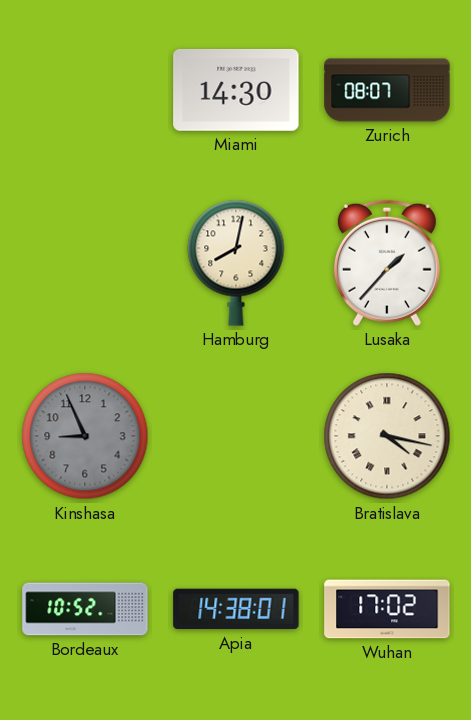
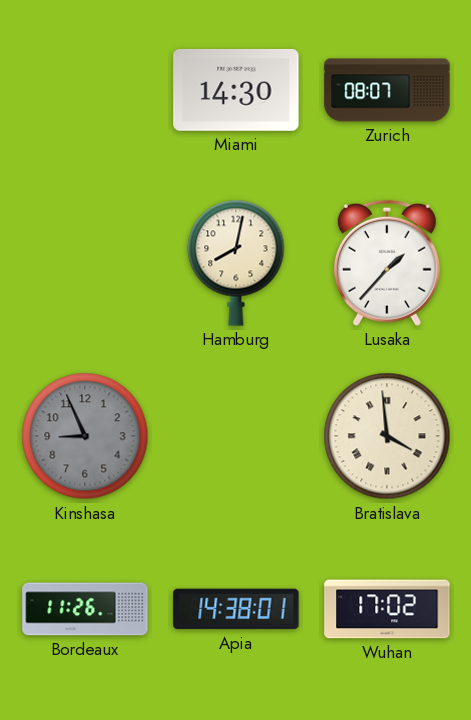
Bratislava: 4:17 -> 3:59 (387, 436)
Bordeaux: 10:52 -> 11:26 (85, 609)
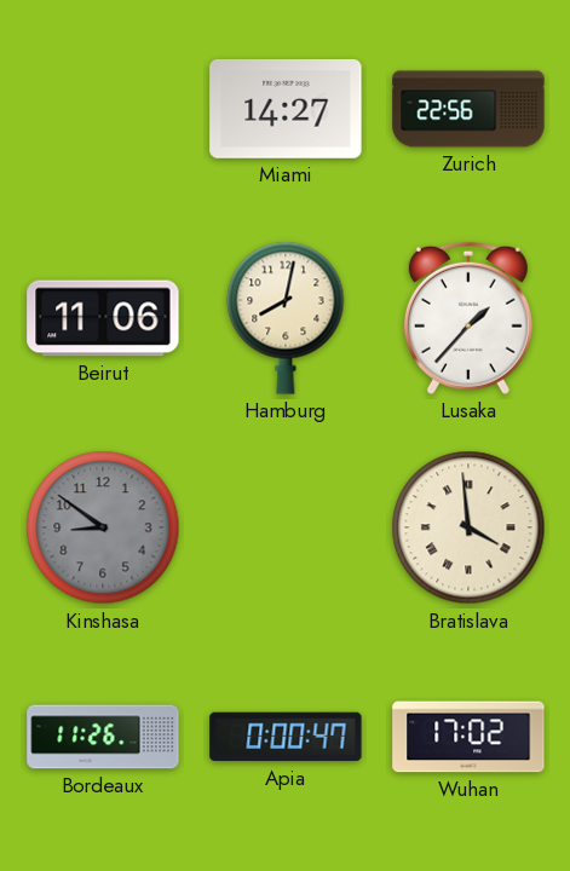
Miami: 14:30 -> 14:27 (286, 109)
Zurich: 08:07 -> 22:56 (468, 109)
Beirut: none -> 11:06 (103, 318)
Kinshasa: 8:56 -> 8:51 (103, 527)
Apia: 14:38 -> 0:00 (286, 737)
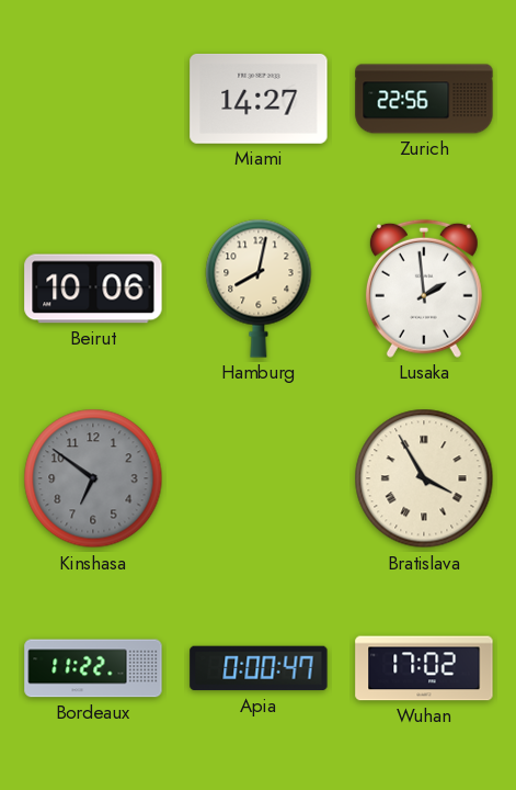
Beirut: 11:06 -> 10:06 (93, 289)
Lusaka: 1:37 -> 1:59 (424, 289)
Kinshasa: 8:51 -> 6:51 (93, 478)
Bratislava: 3:59 -> 3:55 (424, 478)
Bordeaux: 11:26 -> 11:22 (93, 668)
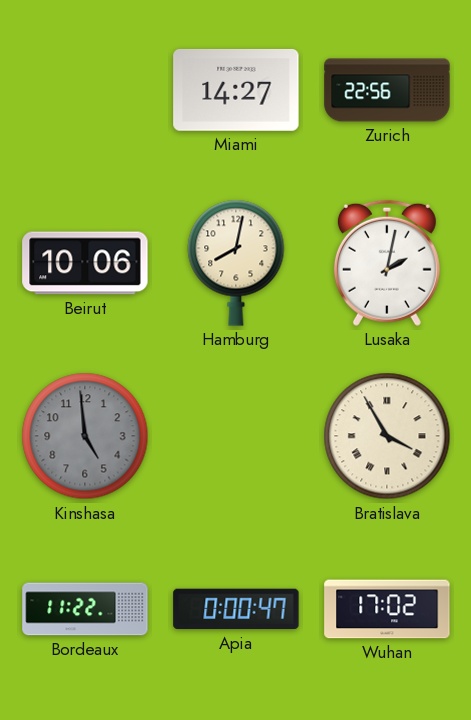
Lusaka: 1:59 -> 2:02 (387, 263)
Kinshasa: 6:51 -> 4:59 (85, 436)
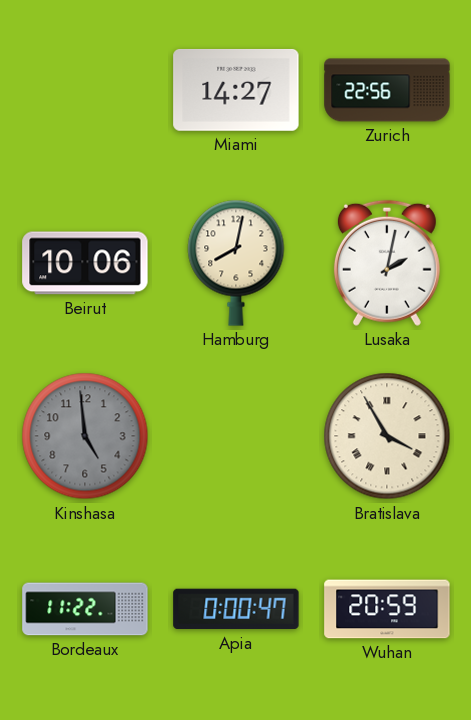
Wuhan: 17:02 -> 20:59 (387, 609)
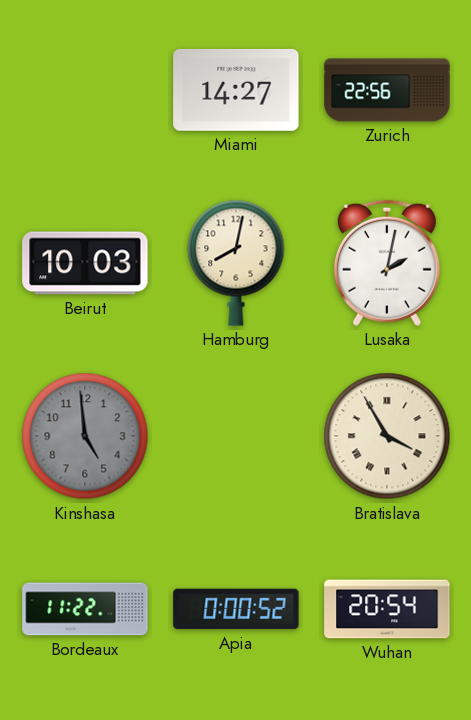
Beirut: 10:06 -> 10:03 (85, 263)
Apia: 0:00:47 -> 0:00:52 (236, 609)
Wuhan: 20:59 -> 20:54 (387, 609)
